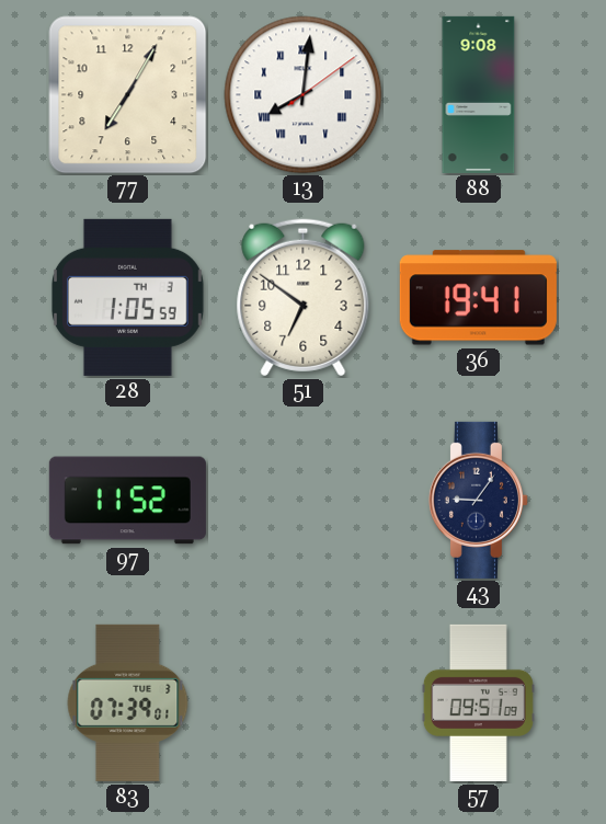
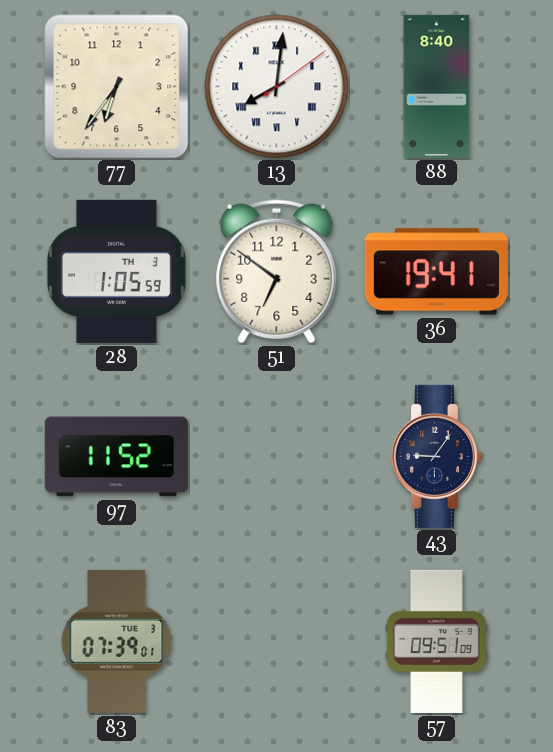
77: 7:05 -> 6:36 (117, 87)
88: 9:08 -> 8:40 (437, 86)
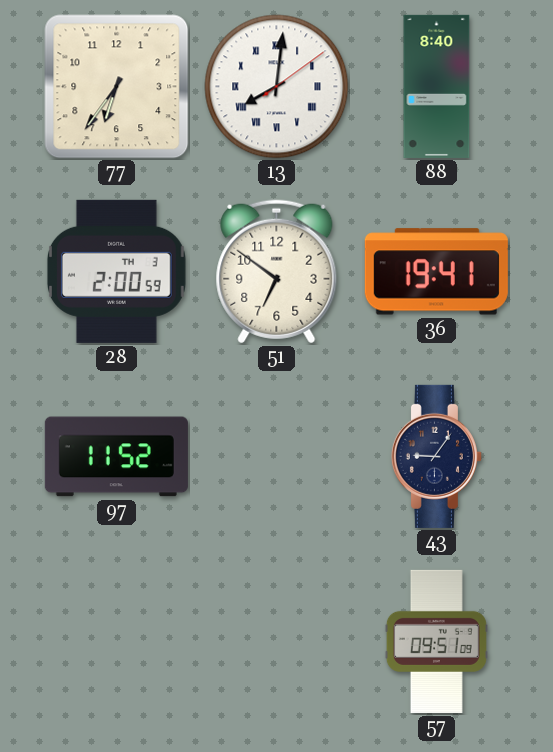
28: 1:05 -> 2:00 (116, 271)
83: 07:39 -> none (117, 641)
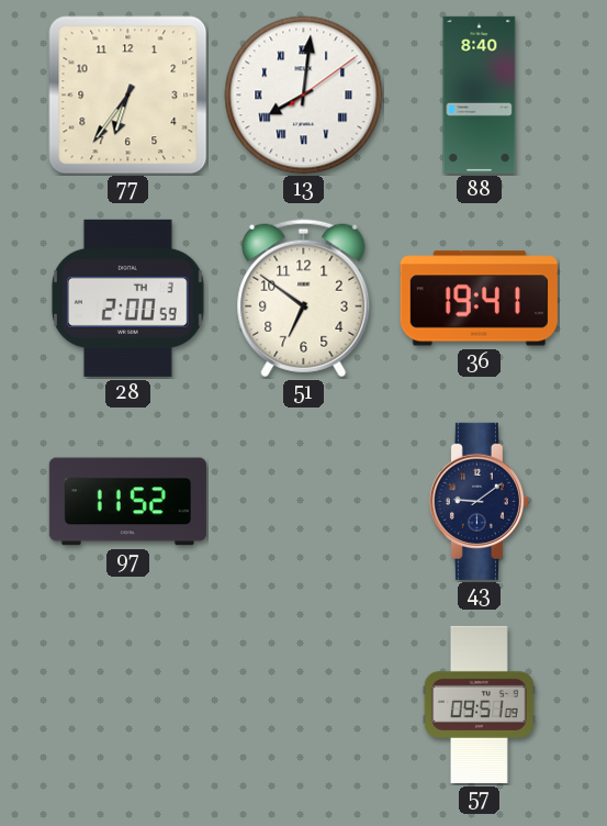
43: 9:06 -> 9:09 (479, 501)
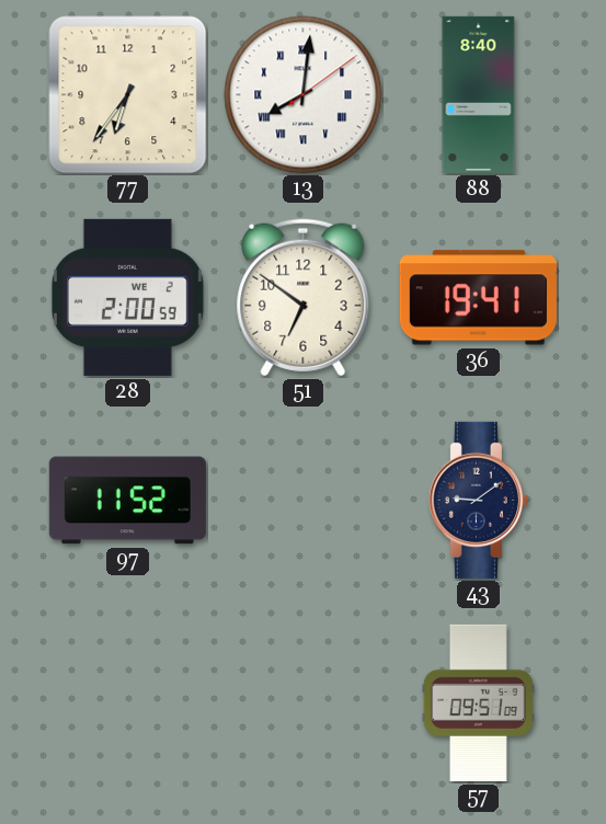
28 date: TH 3 -> WE 2 (127, 297)
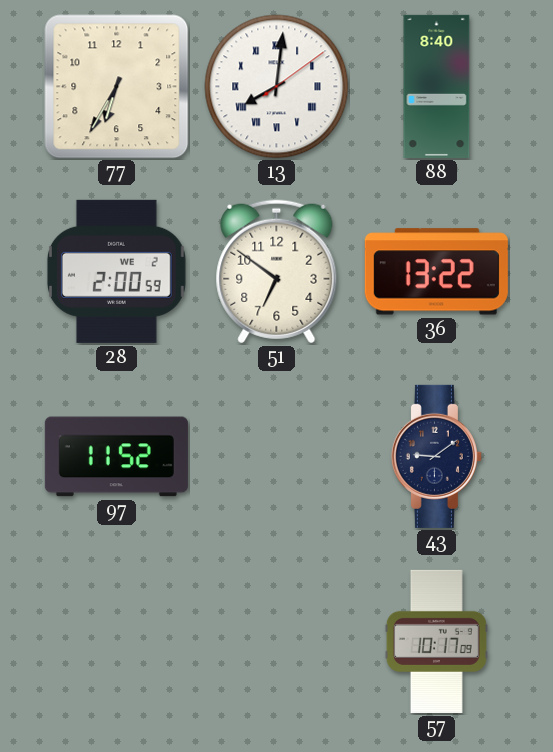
77: 6:36 -> 6:35 (117, 87)
36: 19:41 -> 13:22 (436, 272)
57: 09:51 -> 10:17 (436, 641)
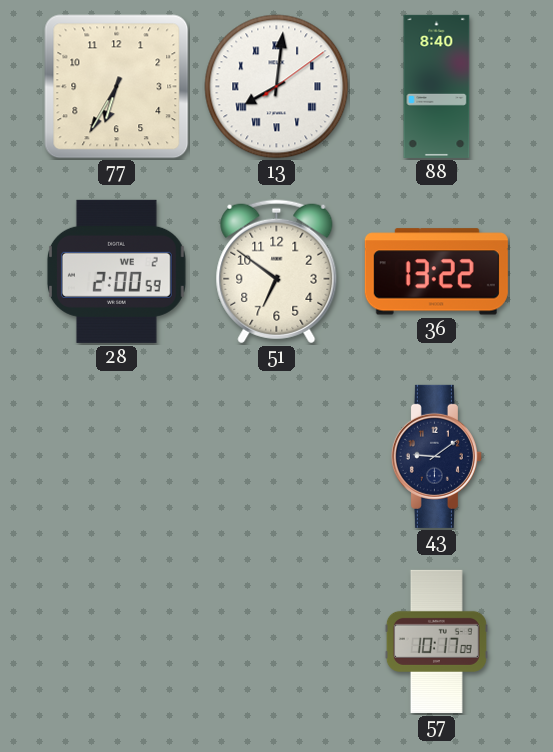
97: 11:52 -> none (116, 457)
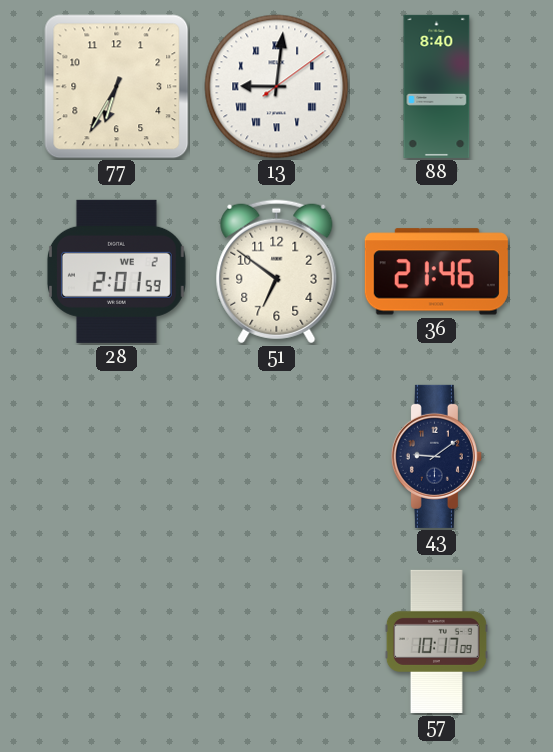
13: 8:01 -> 9:01 (277, 87)
28: 2:00 -> 2:01 (116, 271)
36: 13:22 -> 21:46 (436, 272)
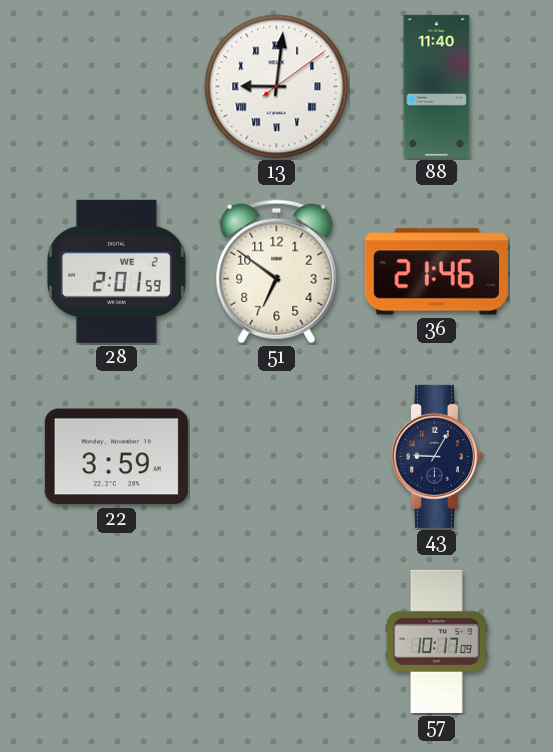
77: 6:35 -> none (117, 87)
88: 8:40 -> 11:40 (437, 86)
22: none -> 3:59 (116, 457)
43: 9:09 -> 9:05 (436, 456)
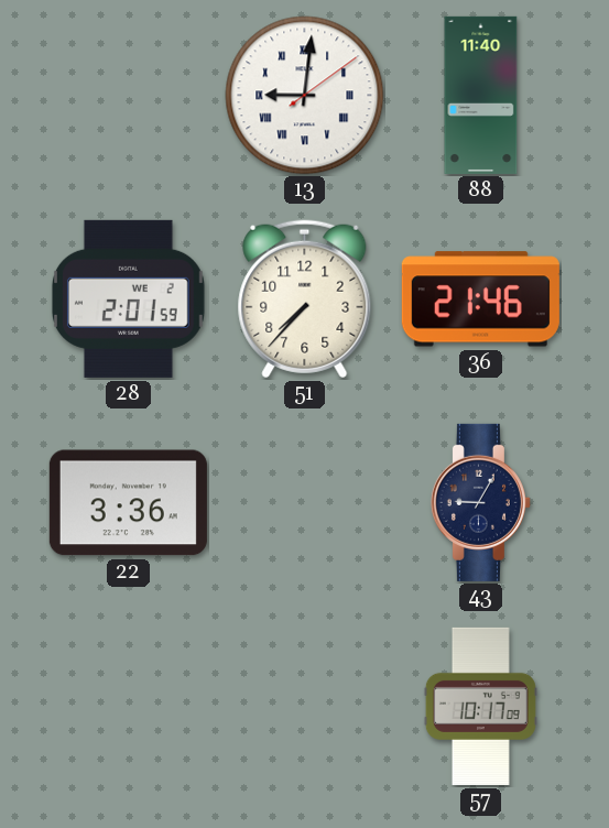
51: 6:51 -> 7:37 (305, 299)
22: 3:59 -> 3:36 (128, 503)
